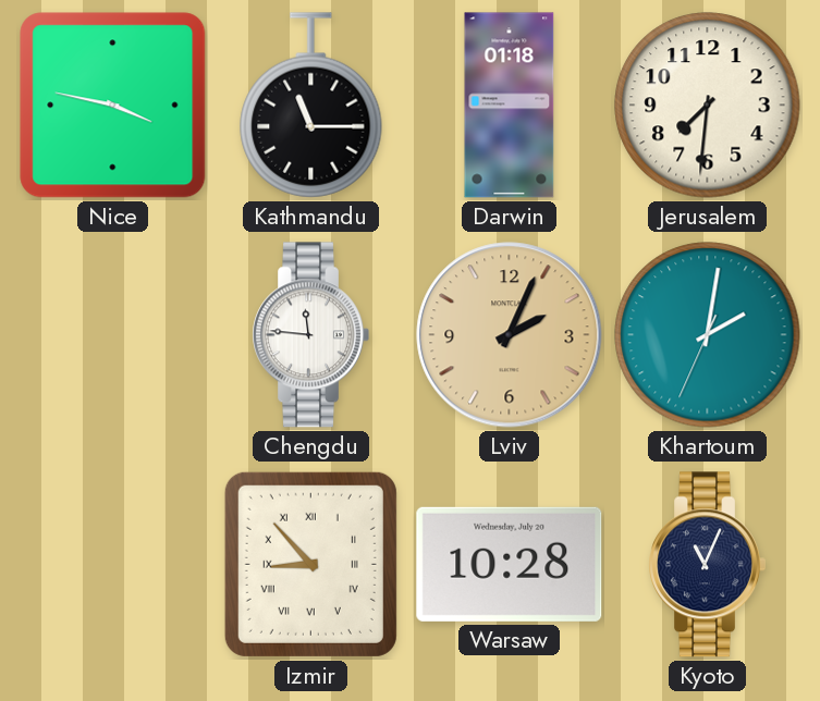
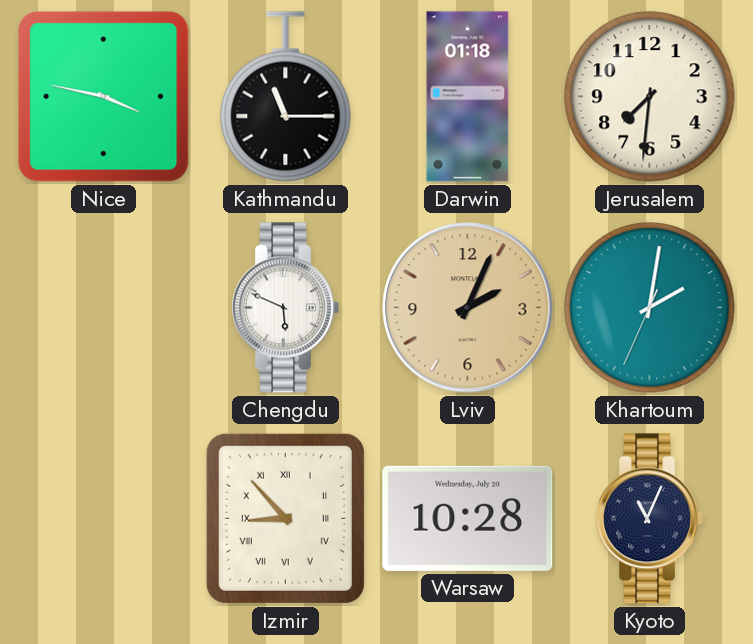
Chengdu: 11:46 -> 5:49 (285, 308)
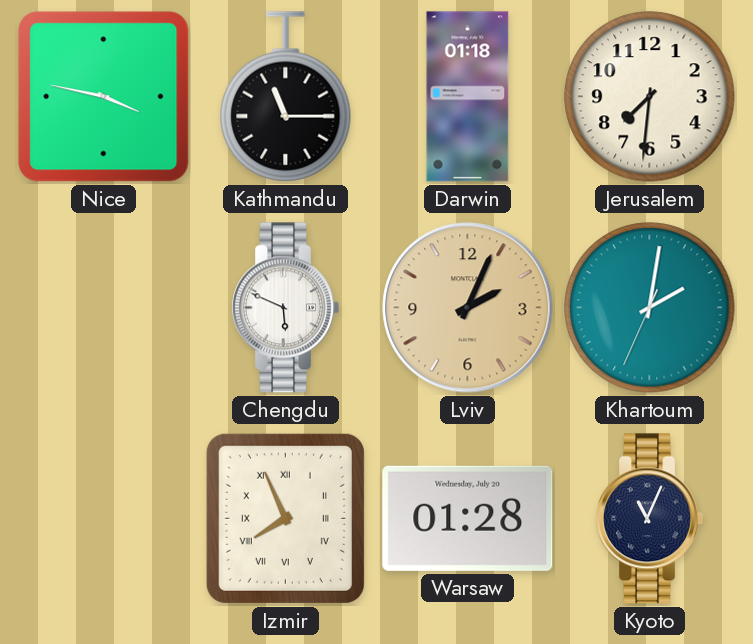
Izmir: 8:53 -> 7:56 (285, 518)
Warsaw: 10:28 -> 01:28 (468, 518)
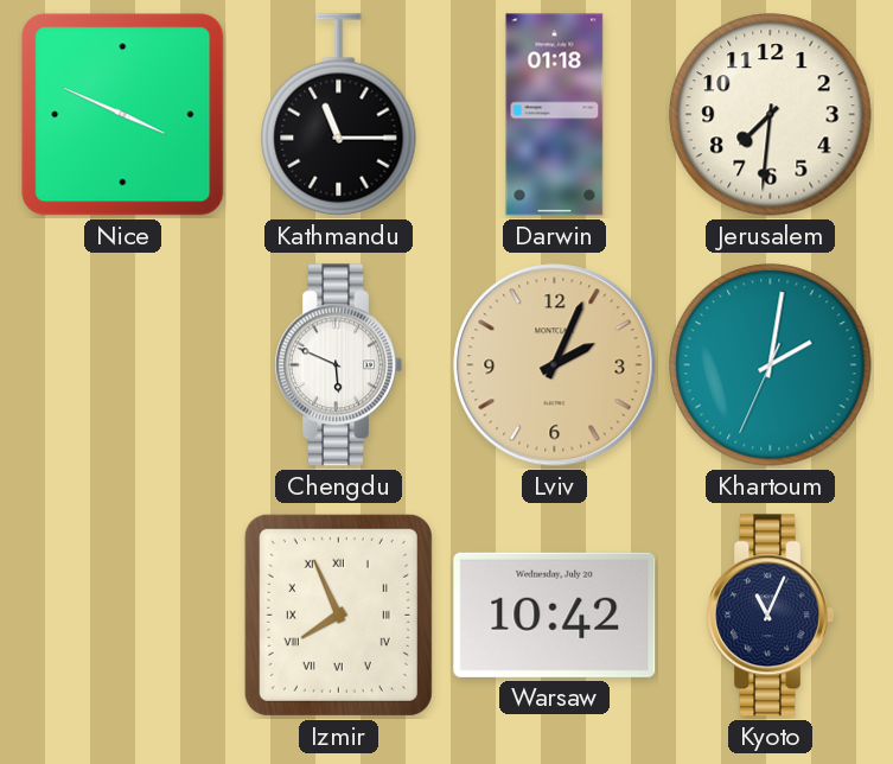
Nice: 3:47 -> 3:49 (123, 115)
Warsaw: 01:28 -> 10:42 (555, 615)
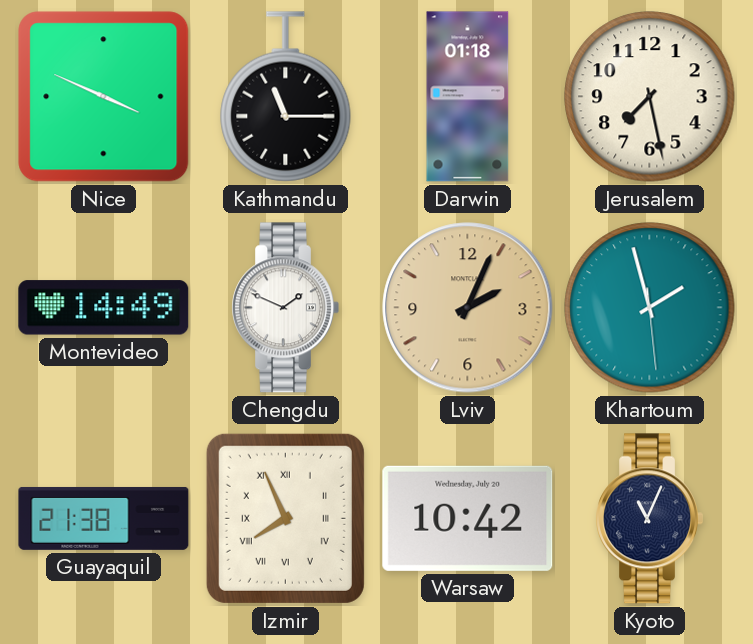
Jerusalem: 7:31 -> 7:28 (650, 97)
Montevideo: none -> 14:49 (104, 308)
Chengdu: 5:49 -> 1:49 (285, 308)
Khartoum: 2:01 -> 1:57 (650, 308)
Guayaquil: none -> 21:38 (104, 518)
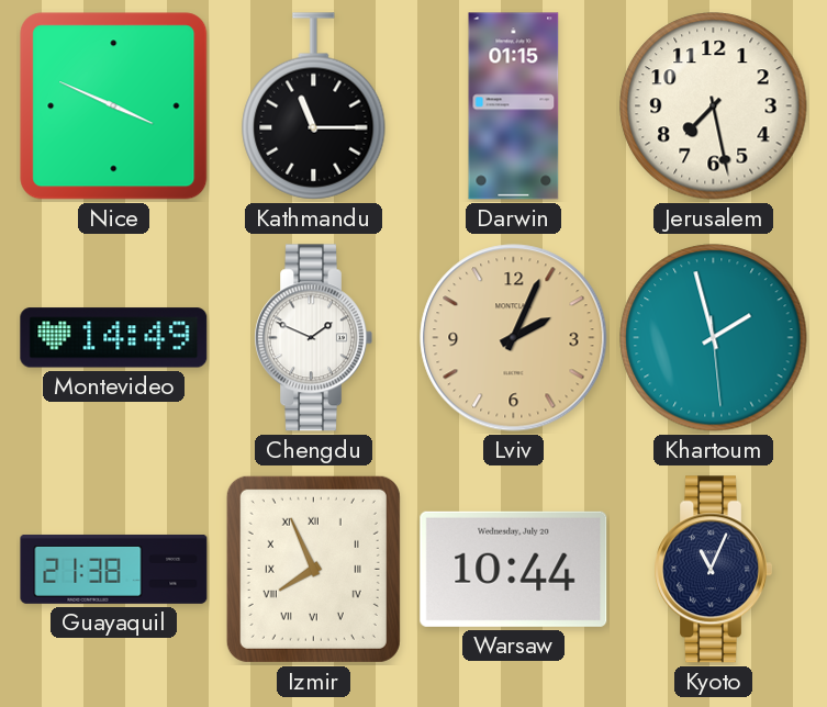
Darwin: 01:18 -> 01:15 (514, 106)
Warsaw: 10:42 -> 10:44 (514, 569)
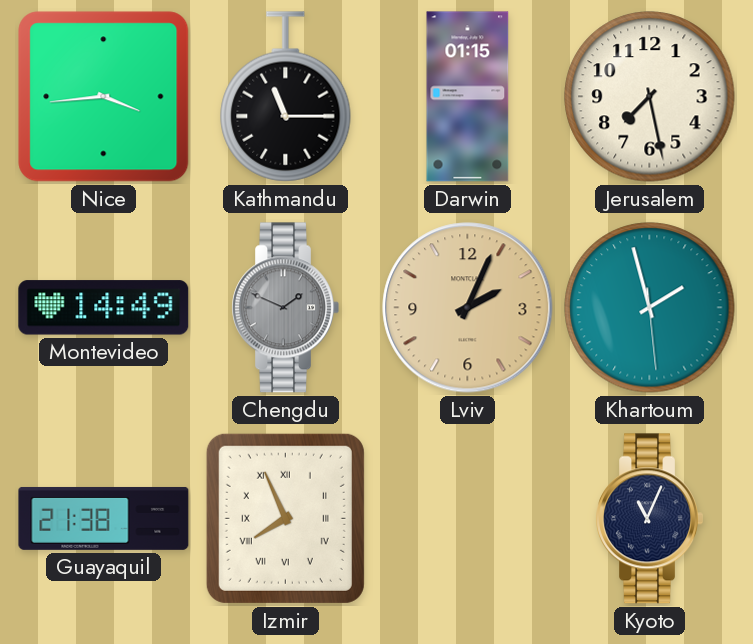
Nice: 3:49 -> 3:44 (104, 97)
Chengdu dial: white -> grey (285, 308)
Warsaw: 10:44 -> none (514, 569)
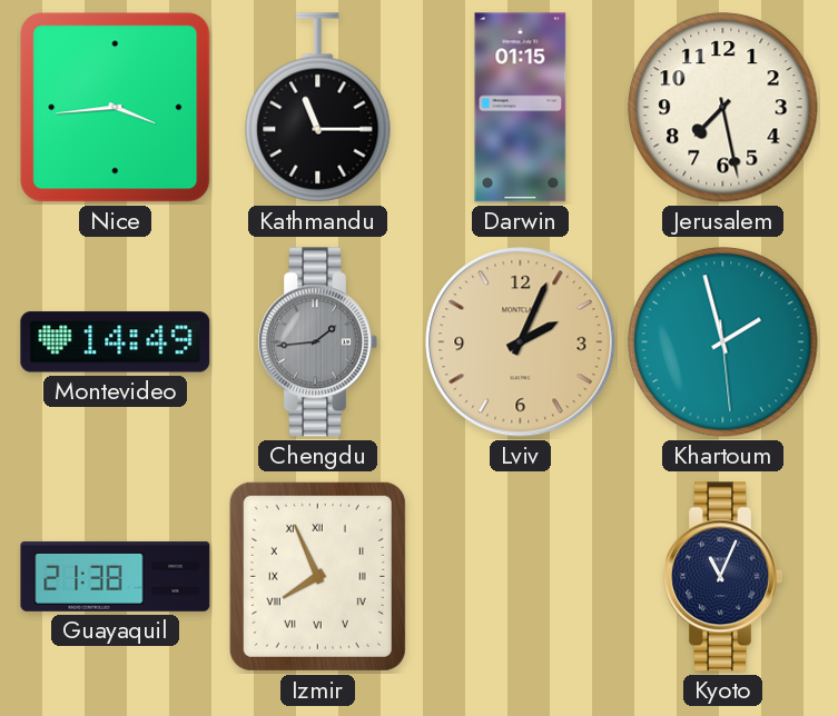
Chengdu: 1:49 -> 1:44 (317, 342)
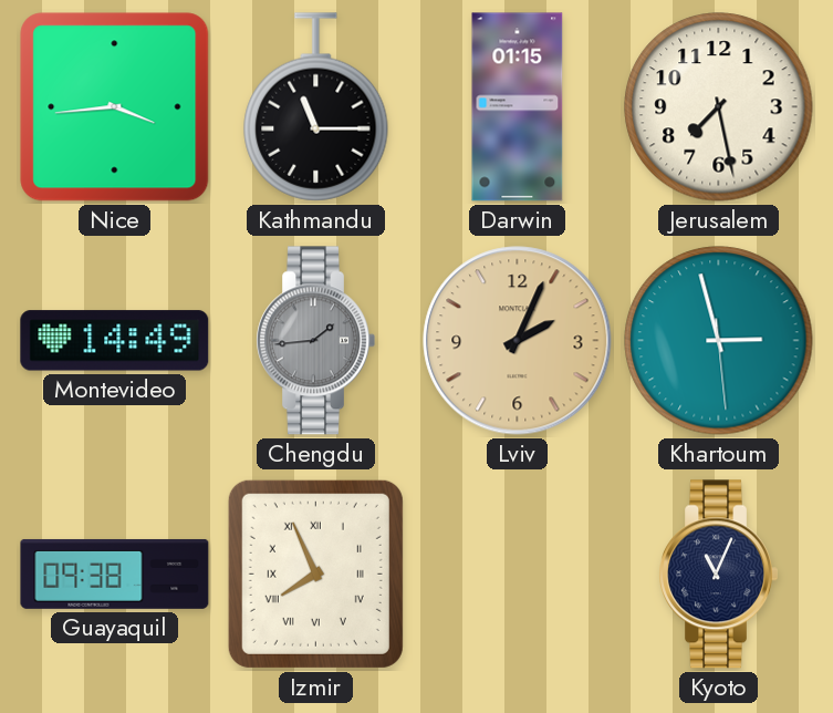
Khartoum: 1:57 -> 2:57 (719, 341)
Guayaquil: 21:38 -> 09:38 (115, 573)
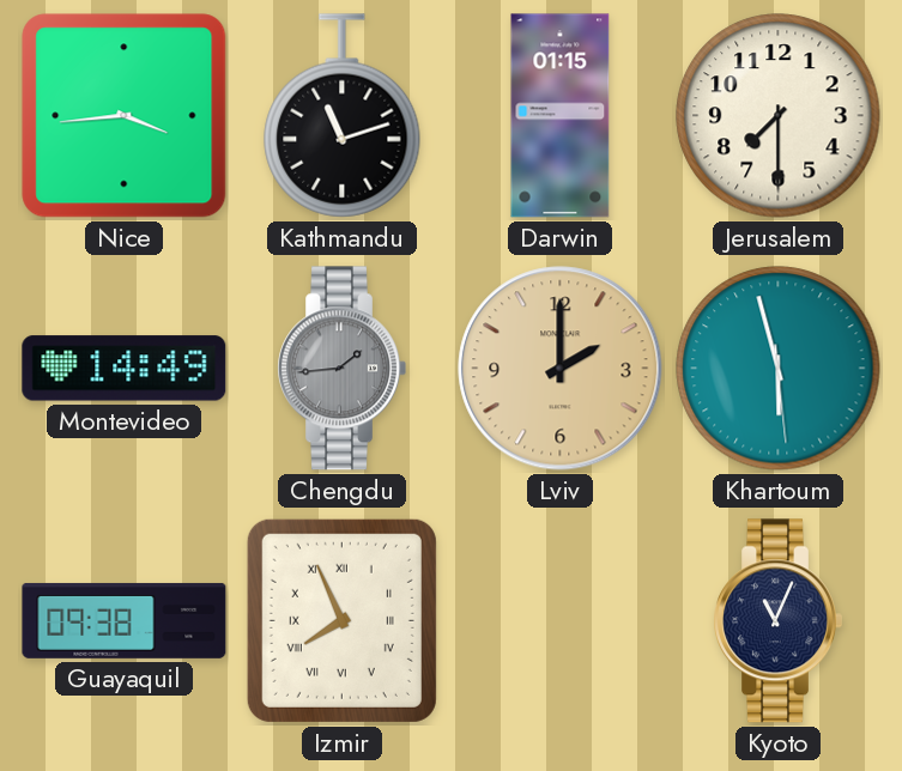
Kathmandu: 11:15 -> 11:12 (343, 116)
Jerusalem: 7:28 -> 7:30 (779, 116)
Lviv: 2:04 -> 2:00 (561, 369)
Khartoum: 2:57 -> 5:57 (779, 369)
